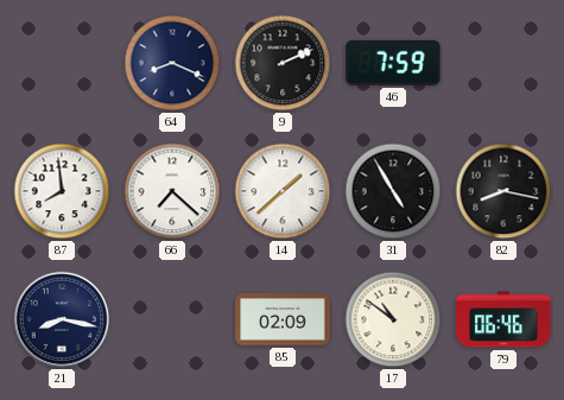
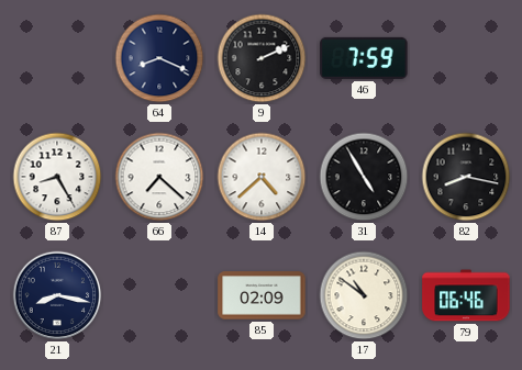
87: 7:59 -> 8:25 (57, 177)
14: 1:38 -> 4:38 (262, 177)
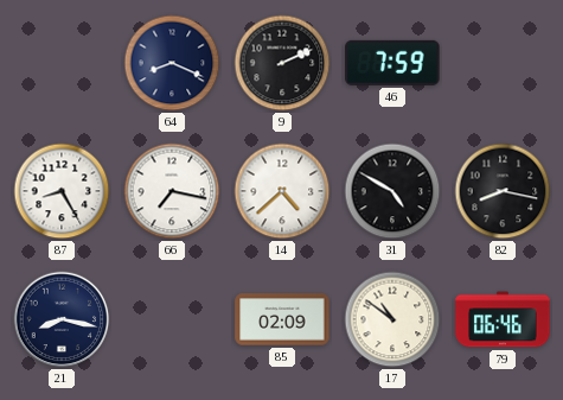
66: 7:22 -> 7:17 (172, 191)
31: 4:55 -> 4:50 (392, 191)
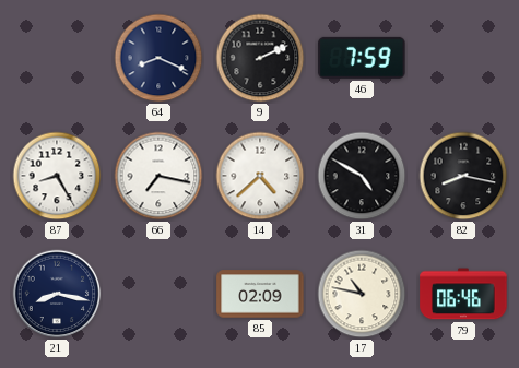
17: 10:51 -> 10:47 (362, 294)
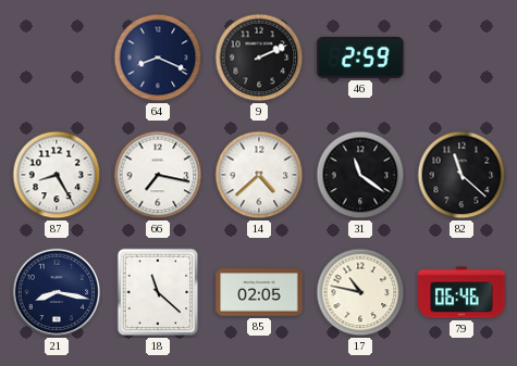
46: 7:59 -> 2:59 (360, 58)
31: 4:50 -> 11:21 (360, 175)
82: 8:17 -> 11:22 (461, 175)
18: none -> 11:22 (158, 292)
85: 02:09 -> 02:05 (259, 292)
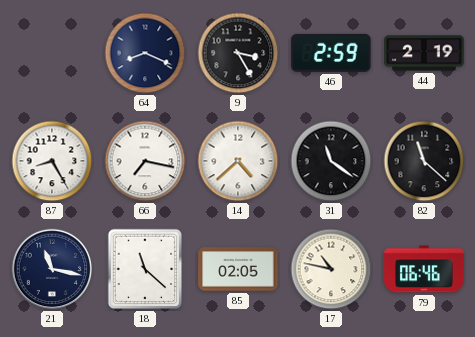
9: 2:11 -> 3:25 (238, 53)
44: none -> 2:19 (424, 53)
21: 8:17 -> 11:17 (52, 269)
